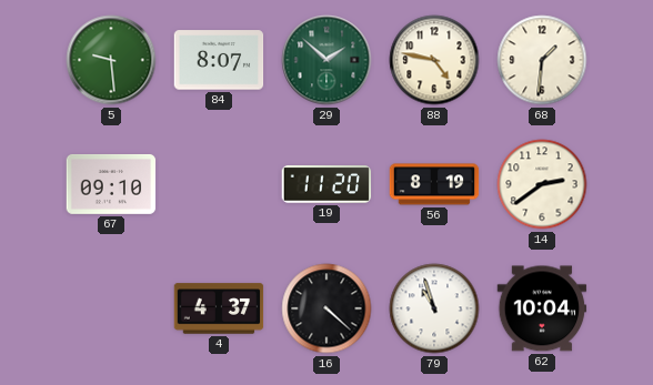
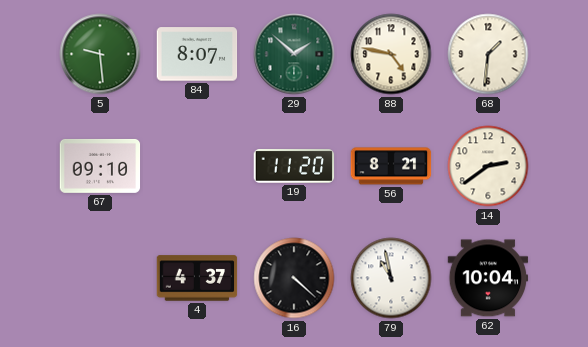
56: 8:19 -> 8:21 (391, 166)
79: 10:57 -> 10:58 (391, 278)
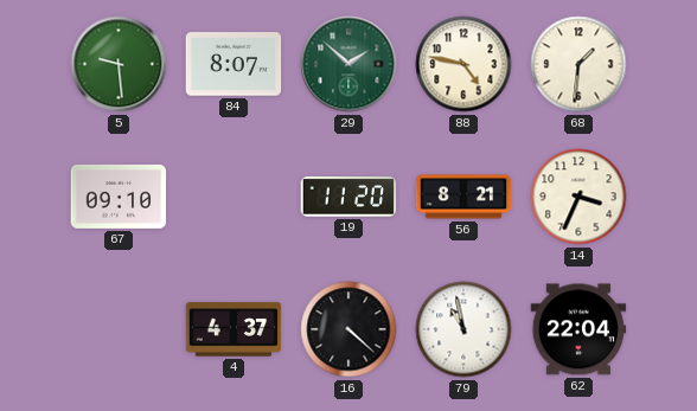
14: 2:39 -> 3:34 (578, 197)
62: 10:04 -> 22:04 (578, 329)
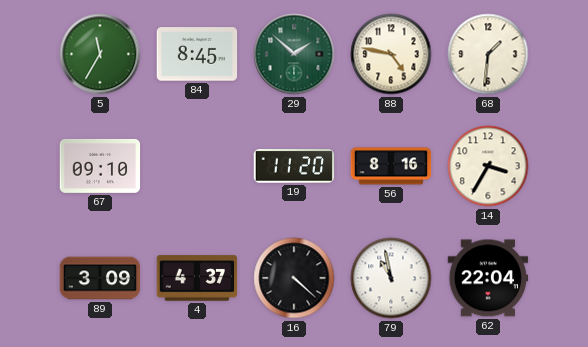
5: 9:29 -> 11:35 (100, 54)
84: 8:07 -> 8:45 (197, 54)
56: 8:21 -> 8:16 (391, 166)
14: 3:34 -> 3:35 (488, 166)
89: none -> 3:09 (100, 278)
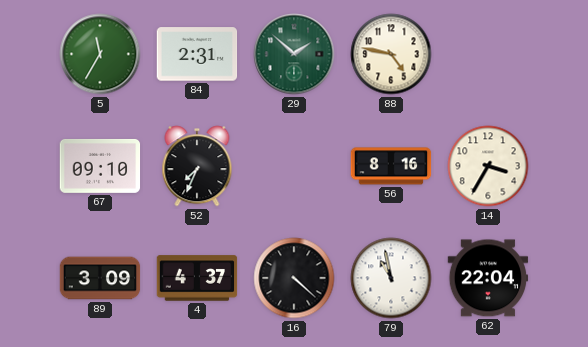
84: 8:45 -> 2:31 (197, 54)
68: 1:31 -> none (488, 54)
52: none -> 7:34 (197, 166)
19: 11:20 -> none (294, 166)
